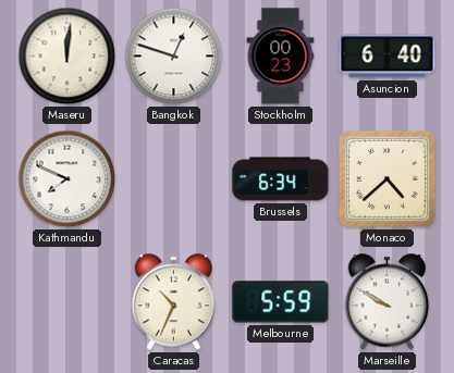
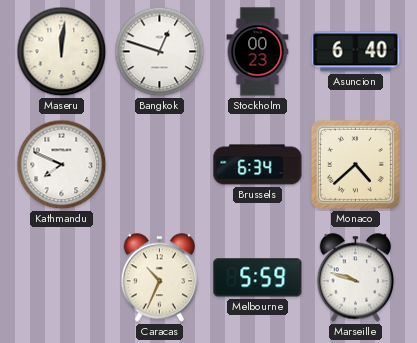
Marseille: 9:50 -> 9:48 (356, 278)
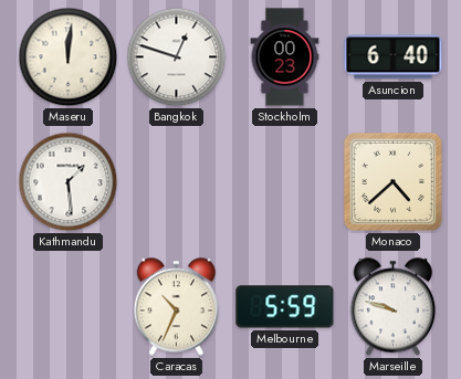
Kathmandu: 7:49 -> 1:29 (69, 182)
Brussels: 6:34 -> none (258, 165)
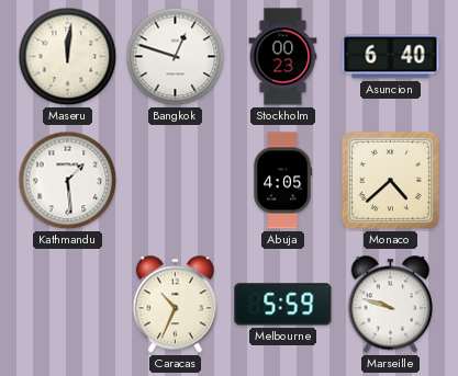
Abuja: none -> 4:05 (282, 181)
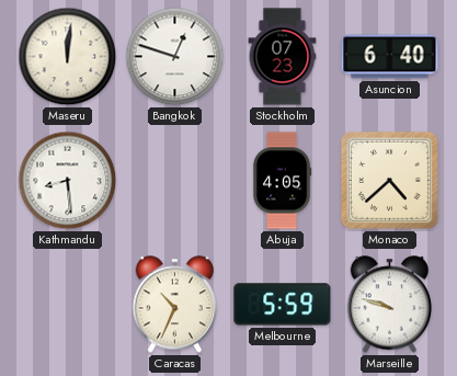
Stockholm: 00:23 -> 07:23 (283, 57)
Kathmandu: 1:29 -> 8:29 (68, 181)
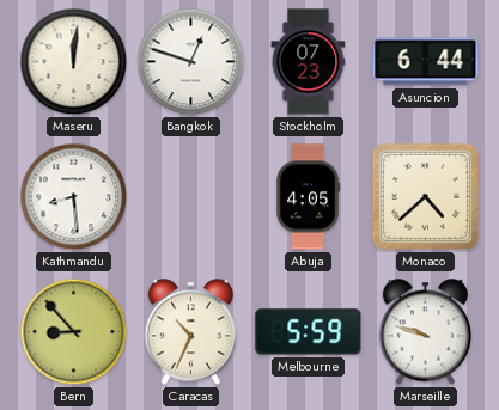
Asuncion: 6:40 -> 6:44 (426, 62)
Bern: none -> 8:53 (74, 332)
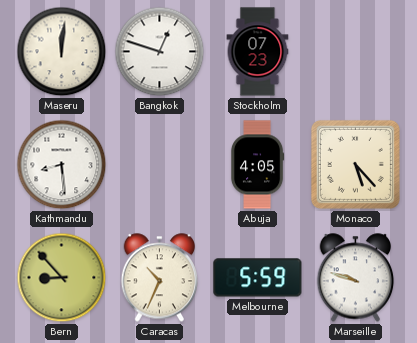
Asuncion: 6:44 -> none (426, 62)
Monaco: 4:38 -> 5:23 (355, 164)
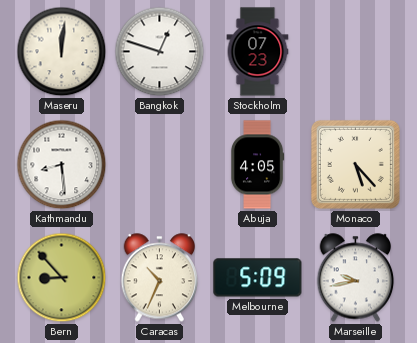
Melbourne: 5:59 -> 5:09 (258, 278)
Marseille: 9:48 -> 9:43 (356, 278)
